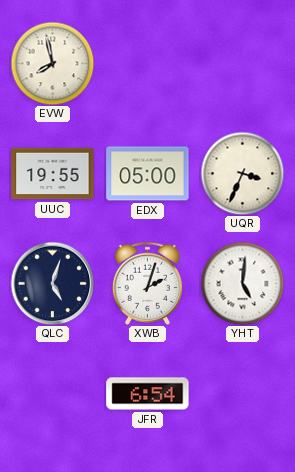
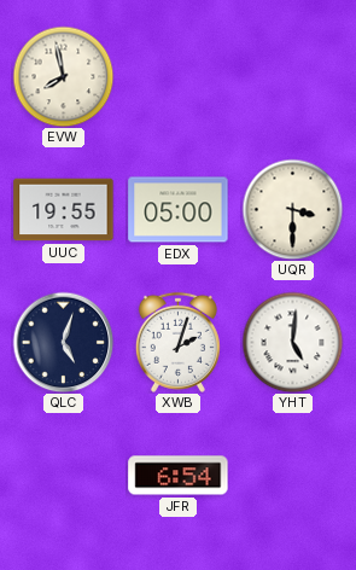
UQR: 3:34 -> 3:30 (292, 209)
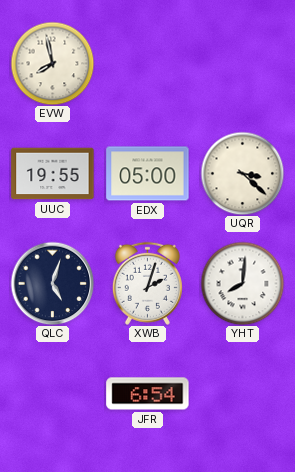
UQR: 3:30 -> 3:22 (242, 173)
YHT: 5:01 -> 8:01 (242, 283)
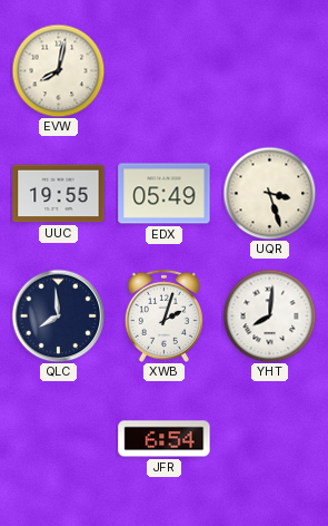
EVW: 7:58 -> 8:02 (58, 70)
EDX: 05:00 -> 05:49 (165, 194)
UQR: 3:22 -> 3:27 (269, 193)
QLC: 5:03 -> 7:59 (58, 315)
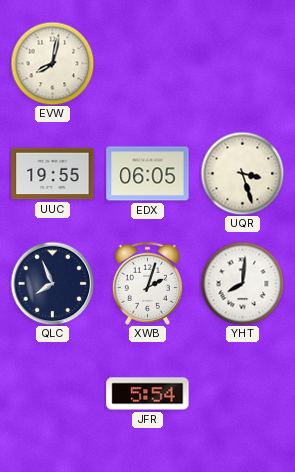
EDX: 05:49 -> 06:05 (148, 174)
QLC: 7:59 -> 7:56 (52, 283)
JFR: 6:54 -> 5:54 (148, 394)
